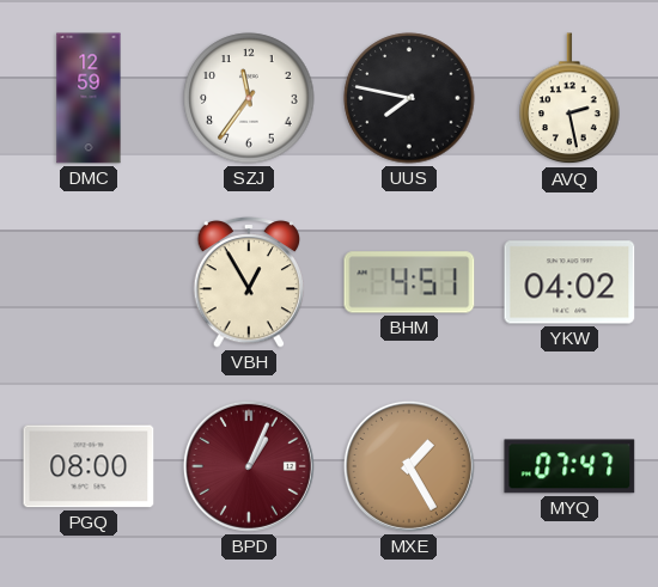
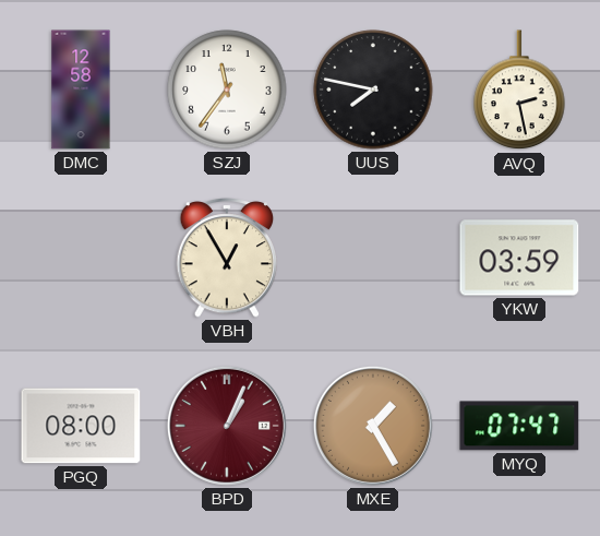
DMC: 12:59 -> 12:58 (81, 90)
BHM: 4:51 -> none (409, 282)
YKW: 04:02 -> 03:59 (519, 258)
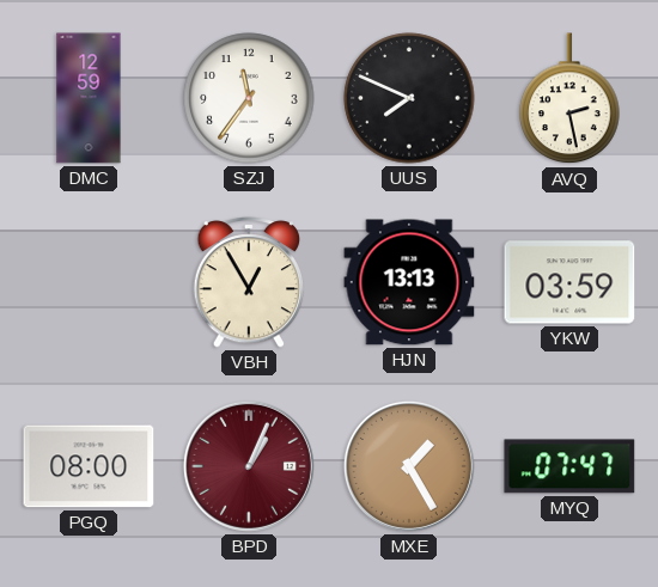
DMC: 12:58 -> 12:59 (89, 98)
UUS: 7:47 -> 7:49 (409, 98)
HJN: none -> 13:13 (409, 282)
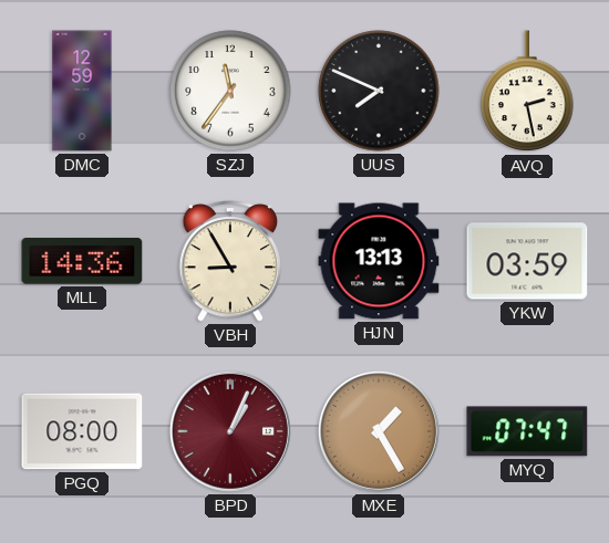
MLL: none -> 14:36 (82, 261)
VBH: 12:55 -> 8:55 (230, 261)
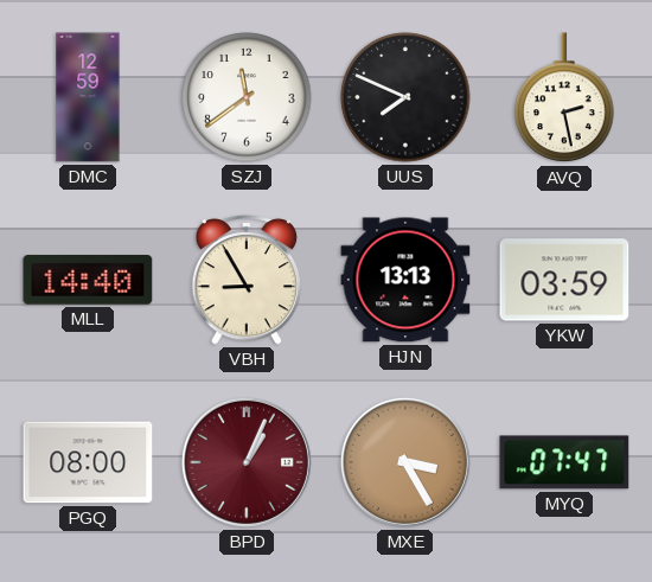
SZJ: 11:36 -> 11:39 (247, 97)
MLL: 14:36 -> 14:40 (88, 280)
MXE: 1:25 -> 3:25 (405, 462)
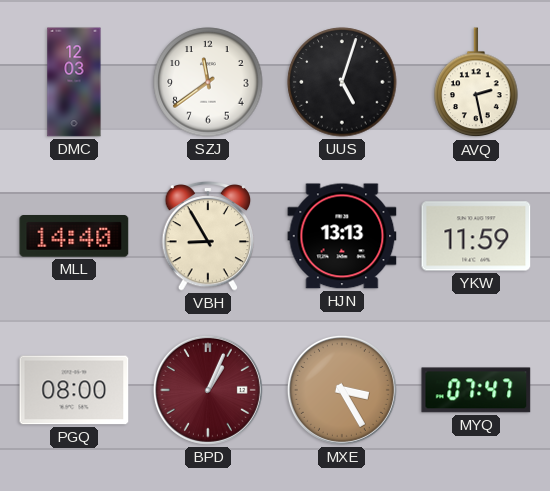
DMC: 12:59 -> 12:03 (74, 82)
UUS: 7:49 -> 5:03 (342, 82)
YKW: 03:59 -> 11:59 (476, 236)
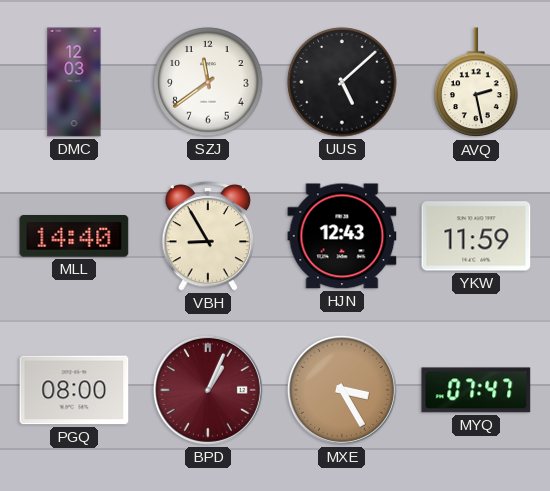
UUS: 5:03 -> 5:08 (342, 82)
HJN: 13:13 -> 12:43 (342, 236)
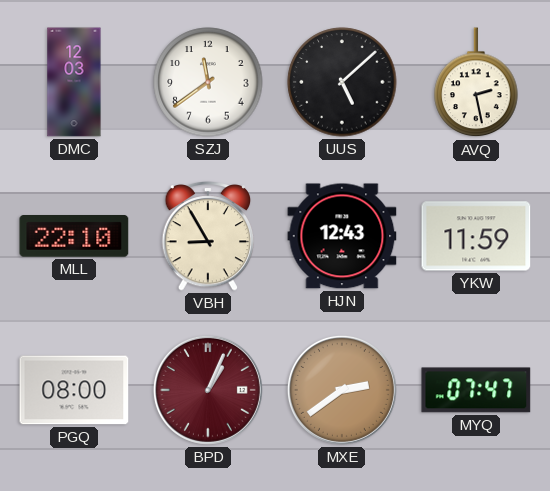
MLL: 14:40 -> 22:10 (74, 236)
MXE: 3:25 -> 2:39 (342, 390)
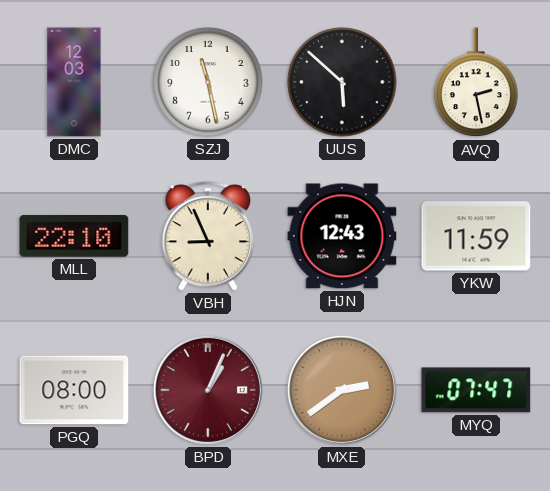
SZJ: 11:39 -> 11:28 (208, 82)
UUS: 5:08 -> 5:52 (342, 82)
VBH: 8:55 -> 8:56 (208, 236)
